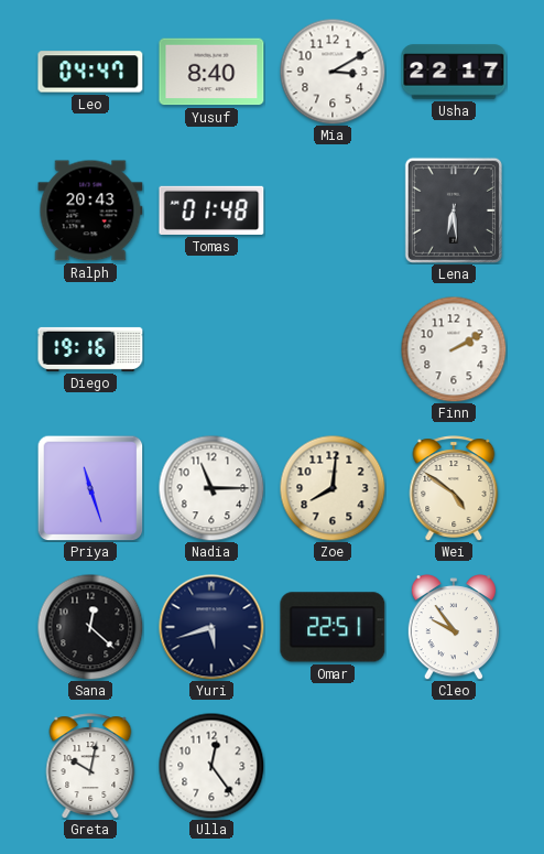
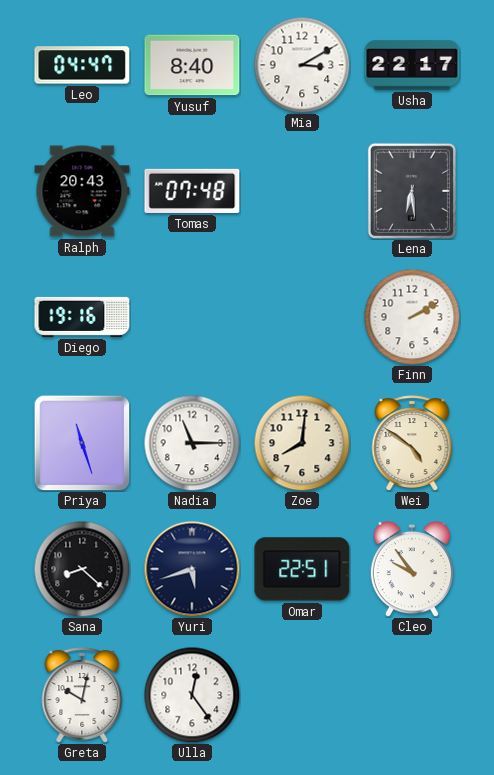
Tomas: 01:48 -> 07:48 (192, 191)
Sana: 12:22 -> 8:22 (82, 569)
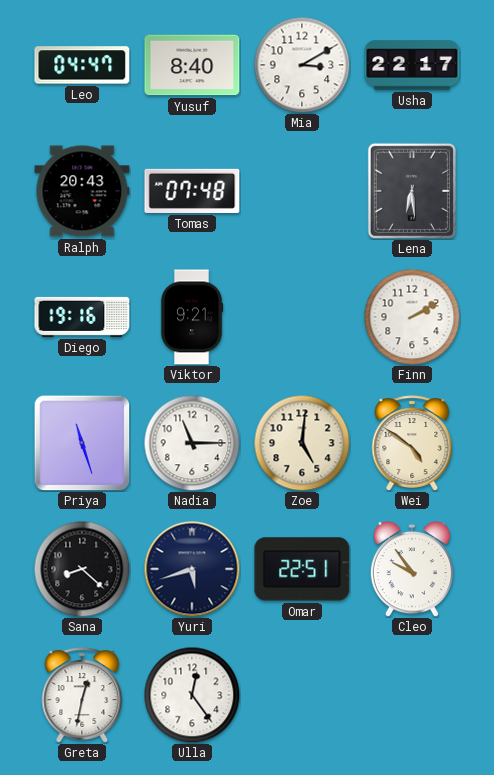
Viktor: none -> 9:21 (192, 317)
Zoe: 8:01 -> 5:01 (302, 443)
Greta: 10:02 -> 12:32 (82, 695)
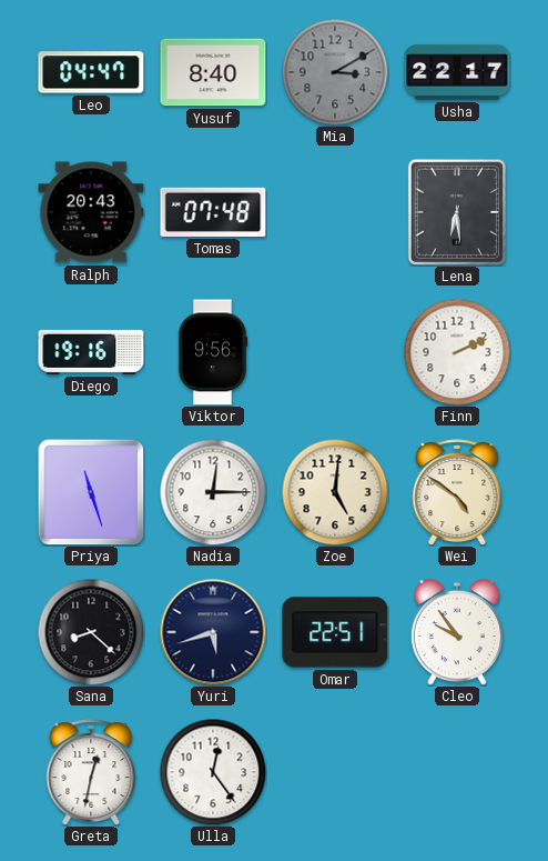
Mia dial: white -> grey (335, 72)
Viktor: 9:21 -> 9:56 (213, 352)
Finn: 2:10 -> 2:11 (457, 352)
Nadia: 11:15 -> 12:15 (213, 492)
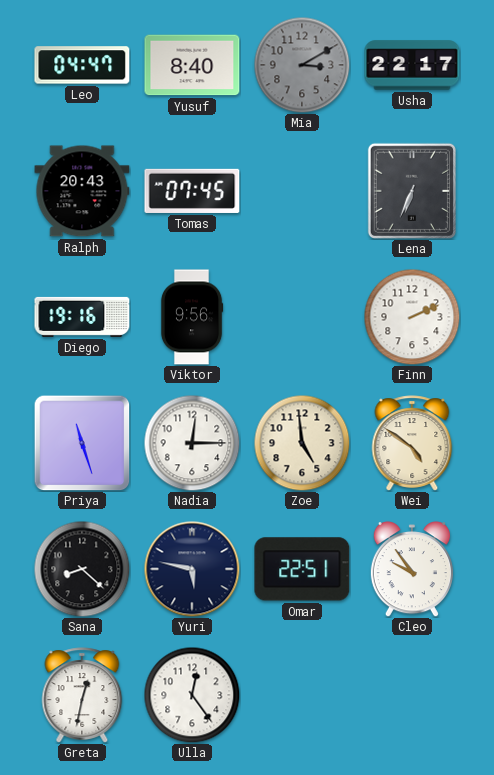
Tomas: 07:48 -> 07:45 (192, 191)
Lena: 6:29 -> 6:34 (412, 191)
Zoe: 5:01 -> 4:59 (302, 443)
Yuri: 5:42 -> 5:47 (192, 569)
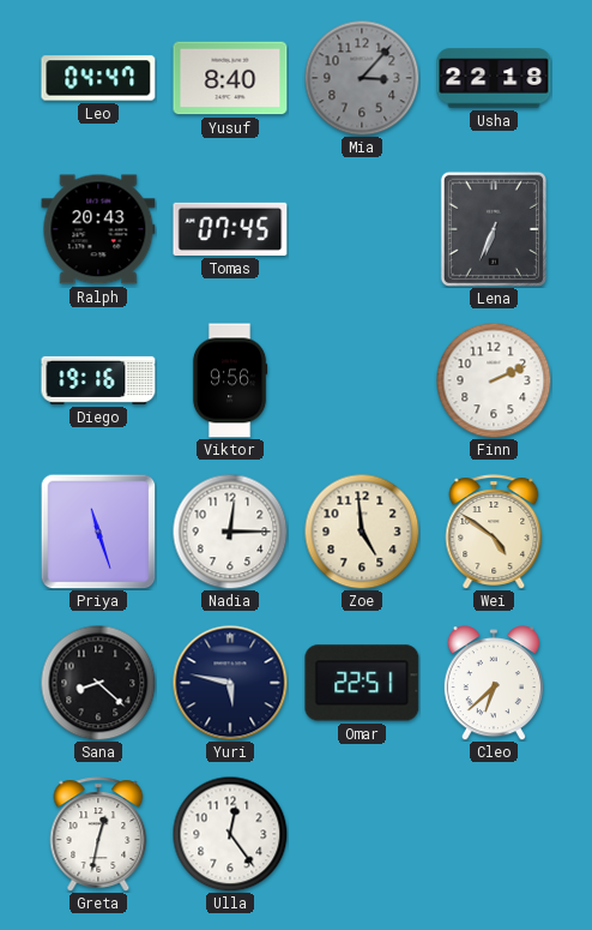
Mia: 3:10 -> 3:07 (362, 78)
Usha: 22:17 -> 22:18 (494, 78)
Cleo: 9:54 -> 6:38 (494, 683)
